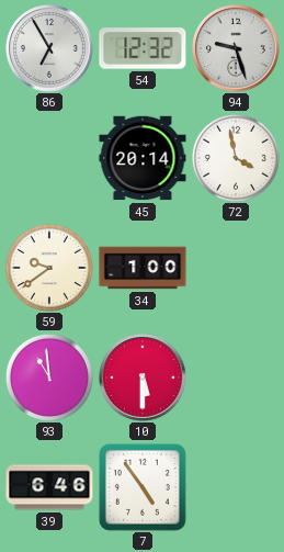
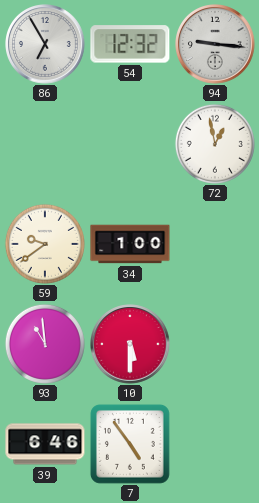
94: 9:27 -> 9:16 (216, 45)
45: 20:14 -> none (143, 158)
72: 3:58 -> 12:58 (215, 144)
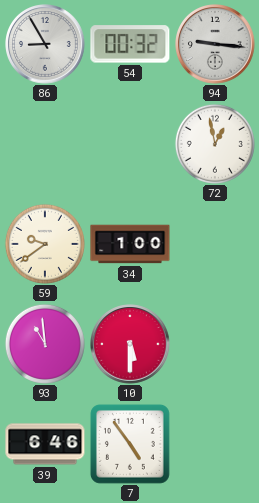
86: 6:55 -> 8:55 (46, 45)
54: 12:32 -> 00:32 (130, 44)
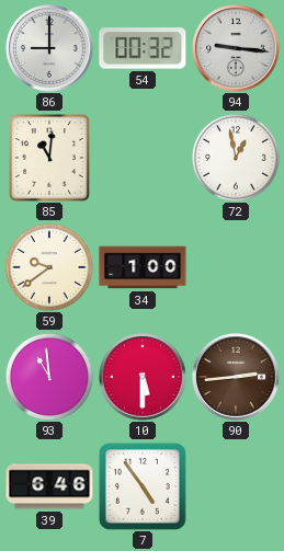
86: 8:55 -> 9:00 (50, 49)
85: none -> 11:01 (49, 158)
90: none -> 2:44 (237, 378)
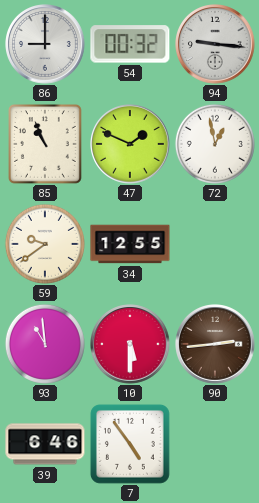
85: 11:01 -> 10:56 (45, 144)
47: none -> 1:49 (131, 145)
34: 1:00 -> 12:55 (130, 244)
